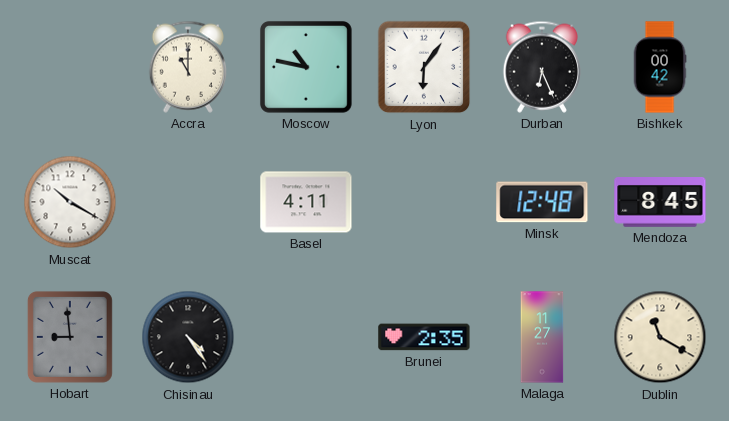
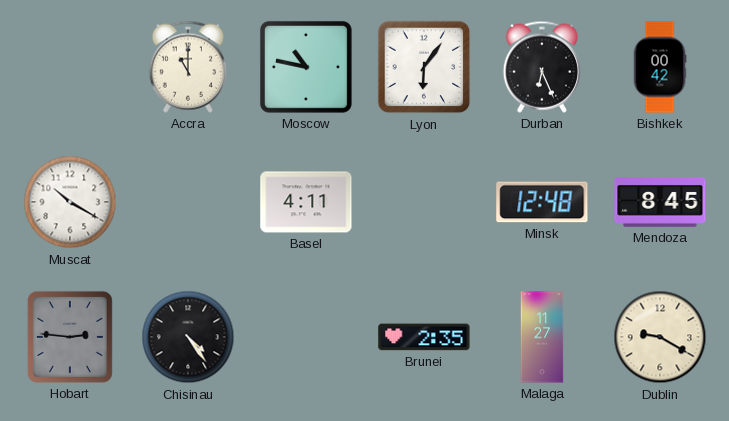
Hobart: 8:59 -> 2:46 (70, 337)
Dublin: 11:20 -> 9:20 (660, 337)
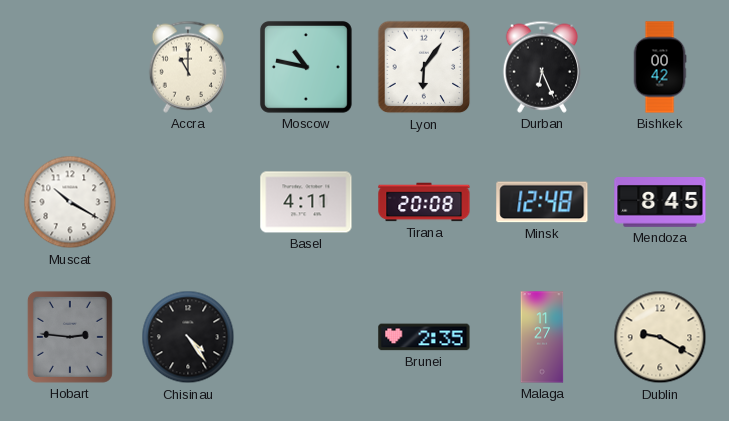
Tirana: none -> 20:08 (424, 202)
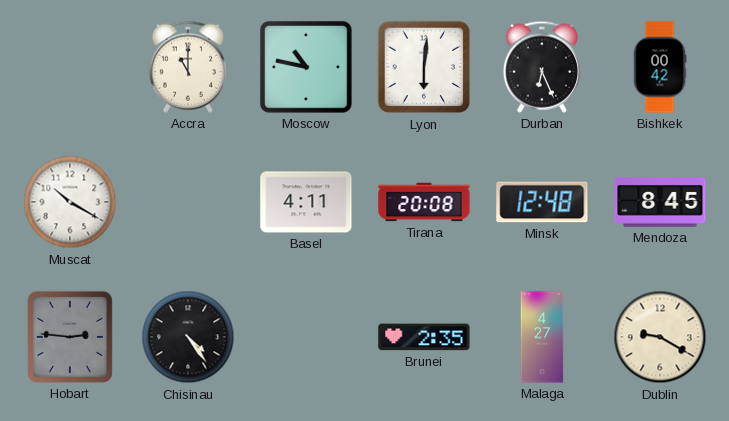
Lyon: 6:06 -> 6:01 (424, 67)
Malaga: 11:27 -> 4:27 (542, 337)
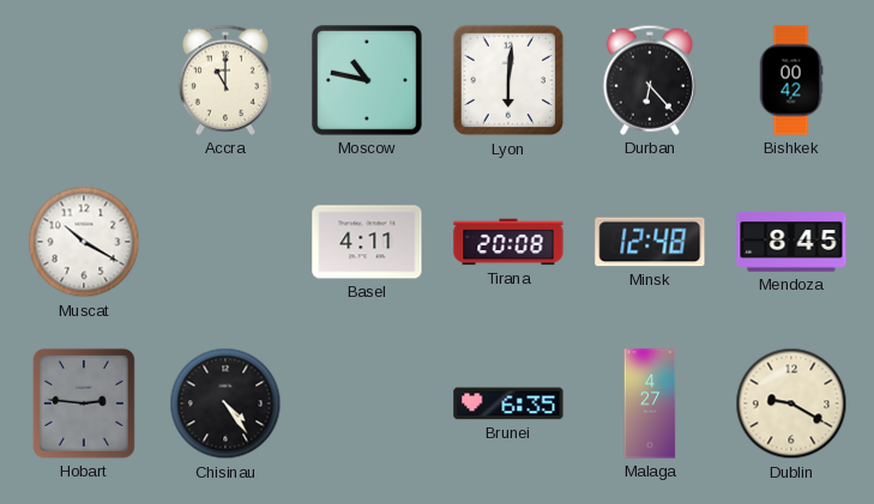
Durban: 6:26 -> 6:23 (650, 80)
Brunei: 2:35 -> 6:35 (508, 403)
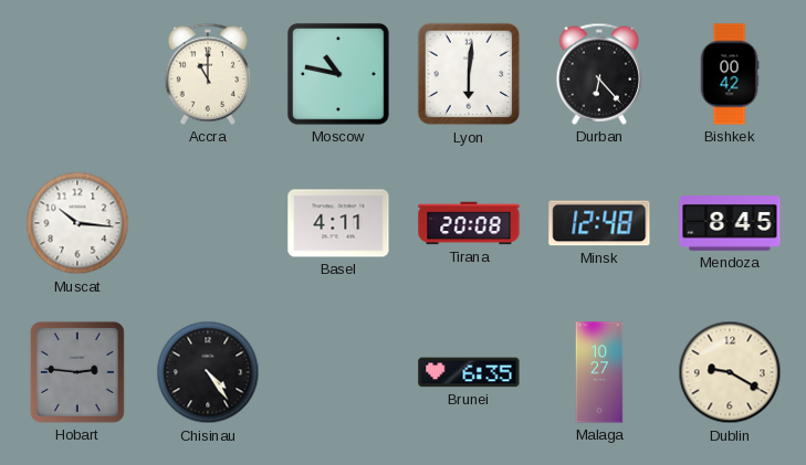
Muscat: 10:20 -> 10:16 (77, 223)
Malaga: 4:27 -> 10:27 (599, 372)
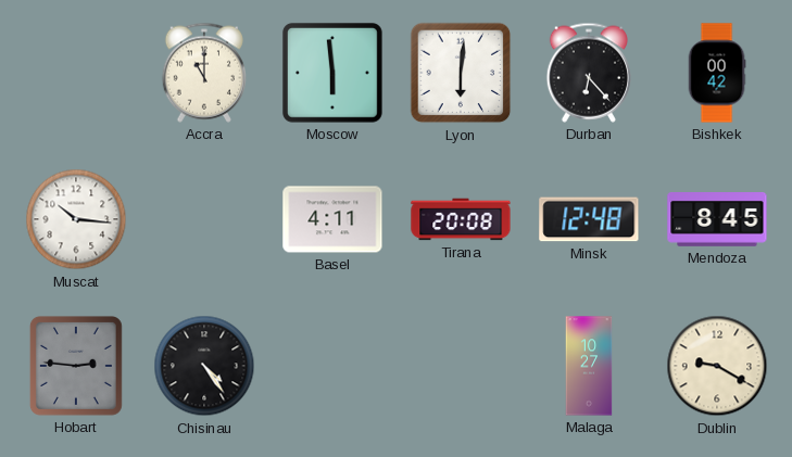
Moscow: 10:47 -> 5:59 (332, 73)
Brunei: 6:35 -> none (469, 372)
